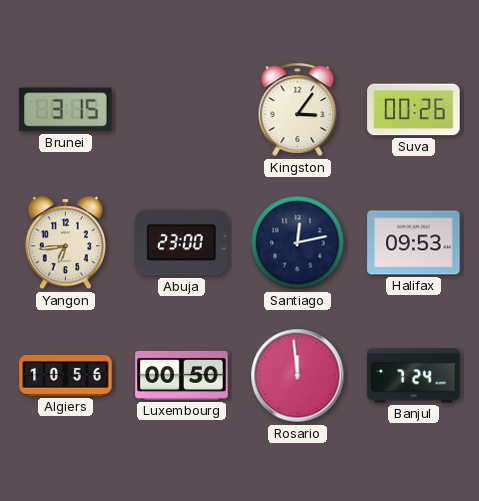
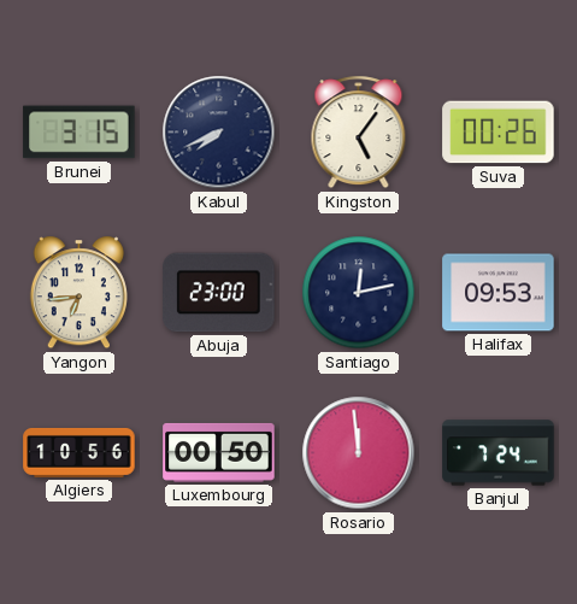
Kabul: none -> 7:41 (219, 133)
Kingston: 3:06 -> 5:06 (359, 133)
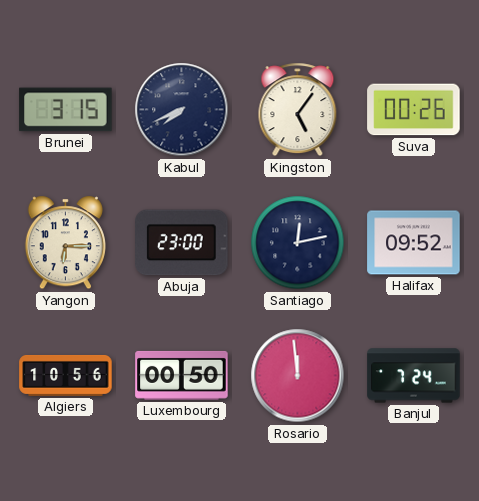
Yangon: 6:44 -> 6:15 (65, 243)
Halifax: 09:53 -> 09:52 (414, 243)
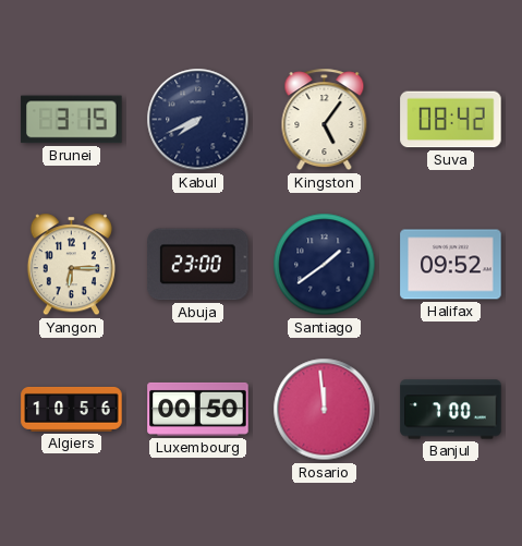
Suva: 00:26 -> 08:42 (451, 120)
Santiago: 12:13 -> 1:39 (325, 265)
Banjul: 7:24 -> 7:00 (451, 410)
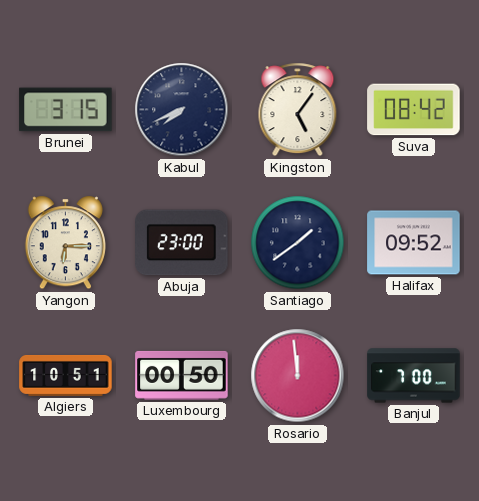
Algiers: 10:56 -> 10:51 (66, 375)
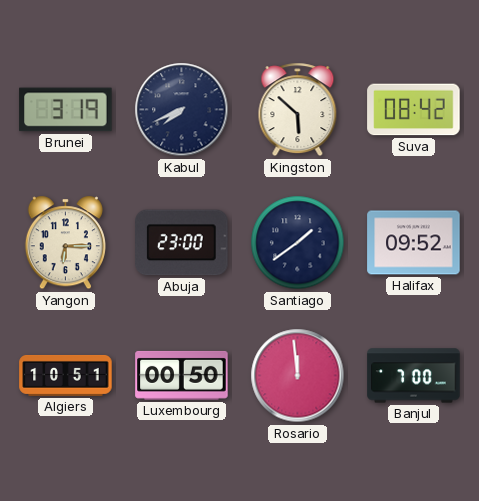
Brunei: 3:15 -> 3:19 (66, 110)
Kingston: 5:06 -> 5:52 (298, 110)
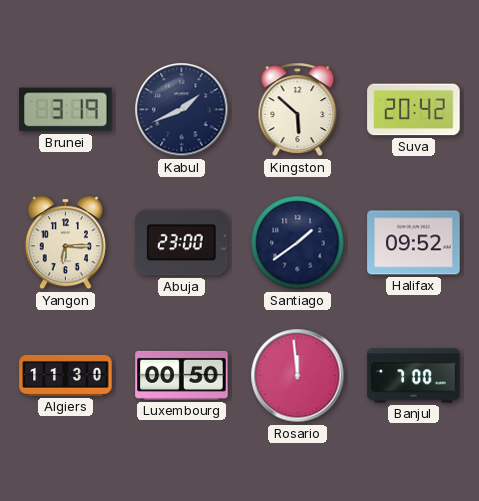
Kabul: 7:41 -> 1:41 (182, 110)
Suva: 08:42 -> 20:42 (414, 110)
Algiers: 10:51 -> 11:30 (66, 375)
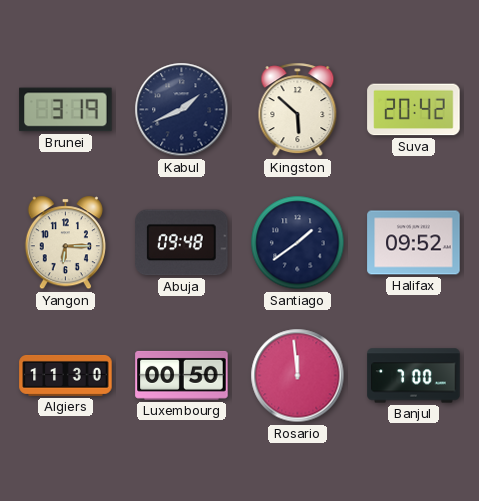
Abuja: 23:00 -> 09:48 (182, 243)
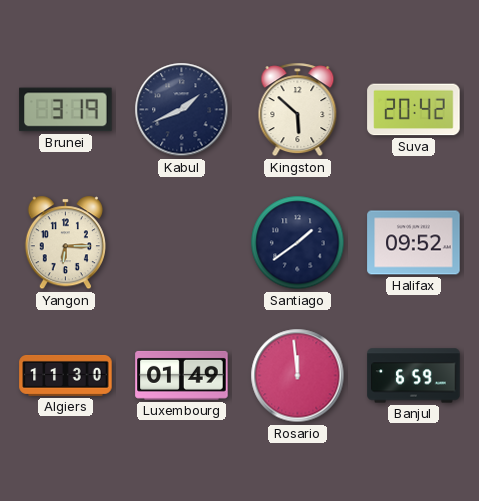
Abuja: 09:48 -> none (182, 243)
Luxembourg: 00:50 -> 01:49 (182, 375)
Banjul: 7:00 -> 6:59 (414, 376)
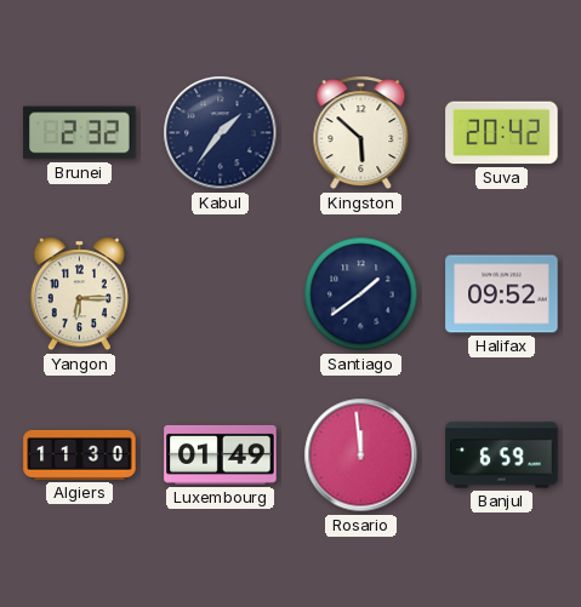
Brunei: 3:19 -> 2:32 (80, 133)
Kabul: 1:41 -> 1:36 (221, 133)
